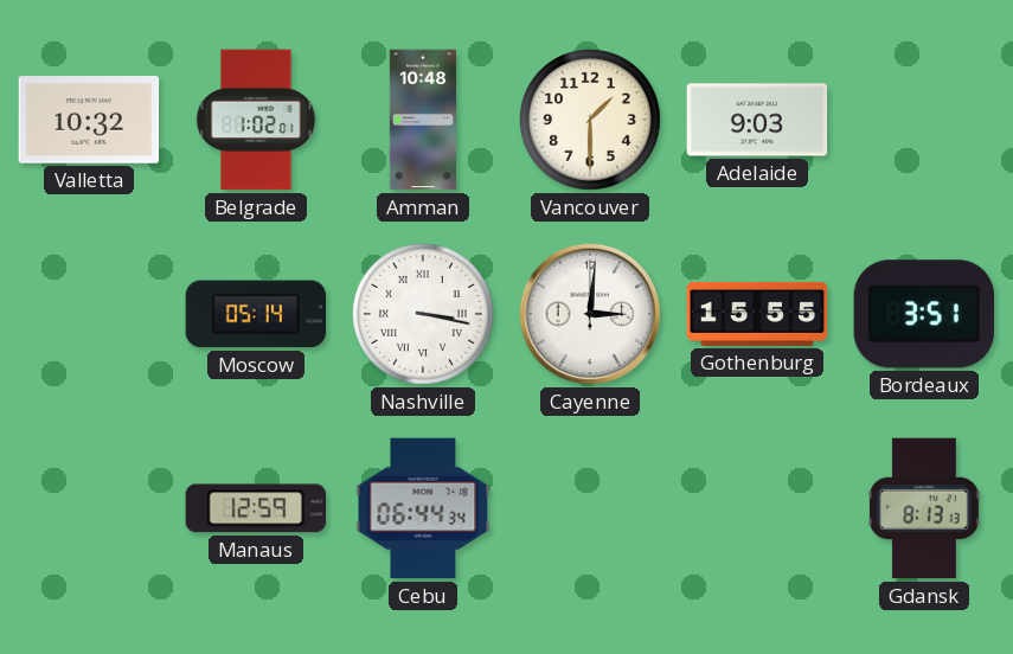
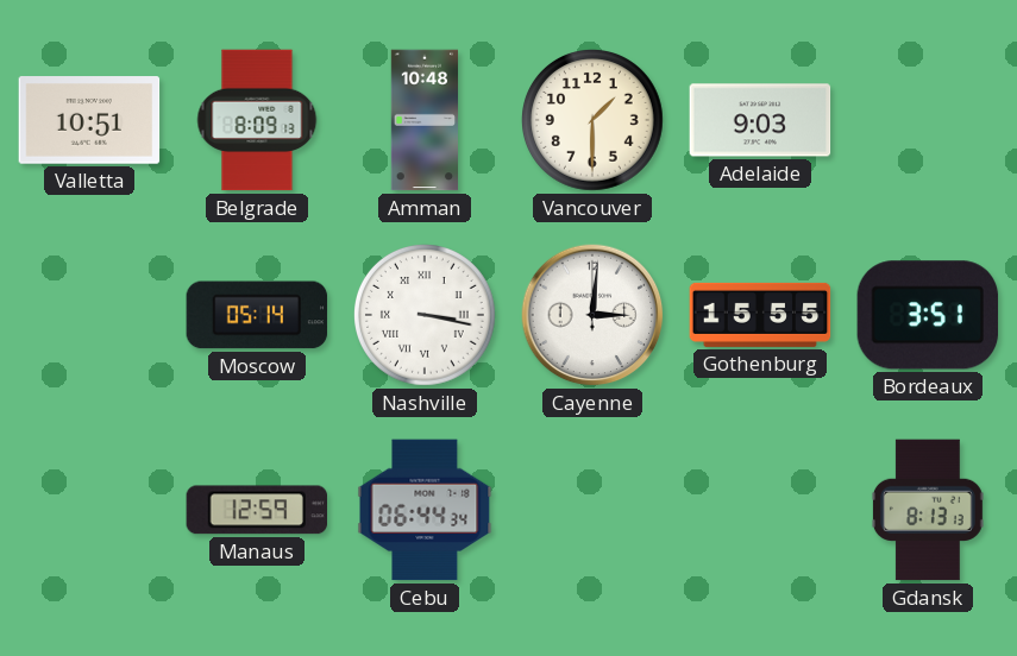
Valletta: 10:32 -> 10:51 (89, 120)
Belgrade: 1:02 -> 8:09 (257, 120)
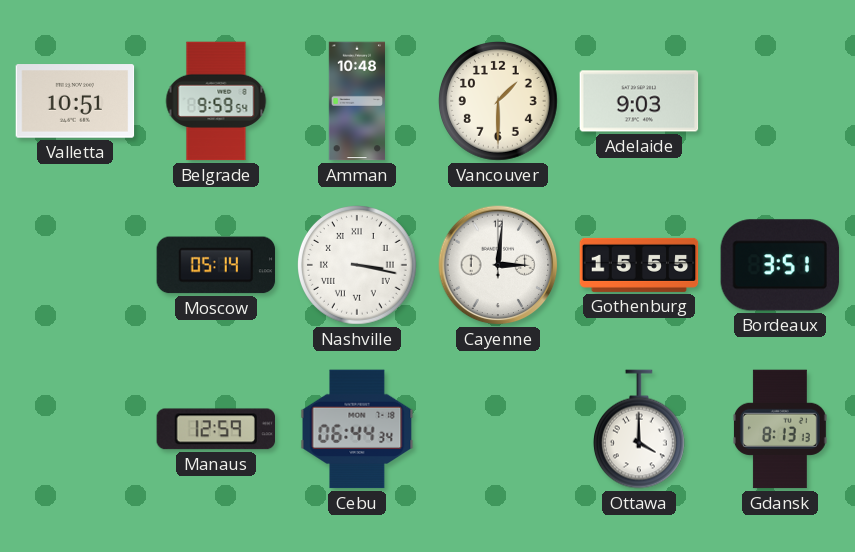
Belgrade: 8:09 -> 9:59 (216, 101)
Ottawa: none -> 4:00 (639, 429)
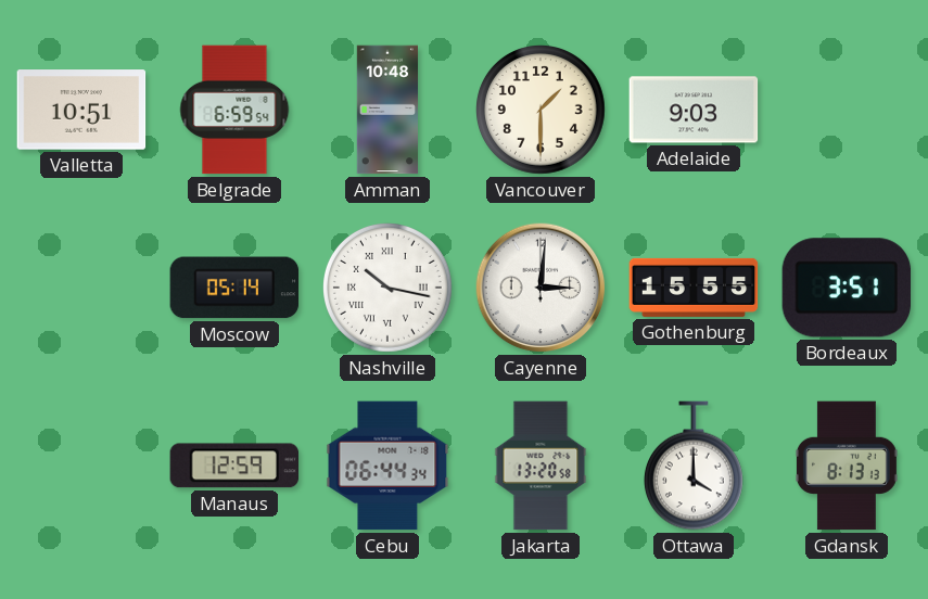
Belgrade: 9:59 -> 6:59 (234, 110)
Nashville: 3:17 -> 10:17 (389, 289)
Jakarta: none -> 13:20 (541, 466)
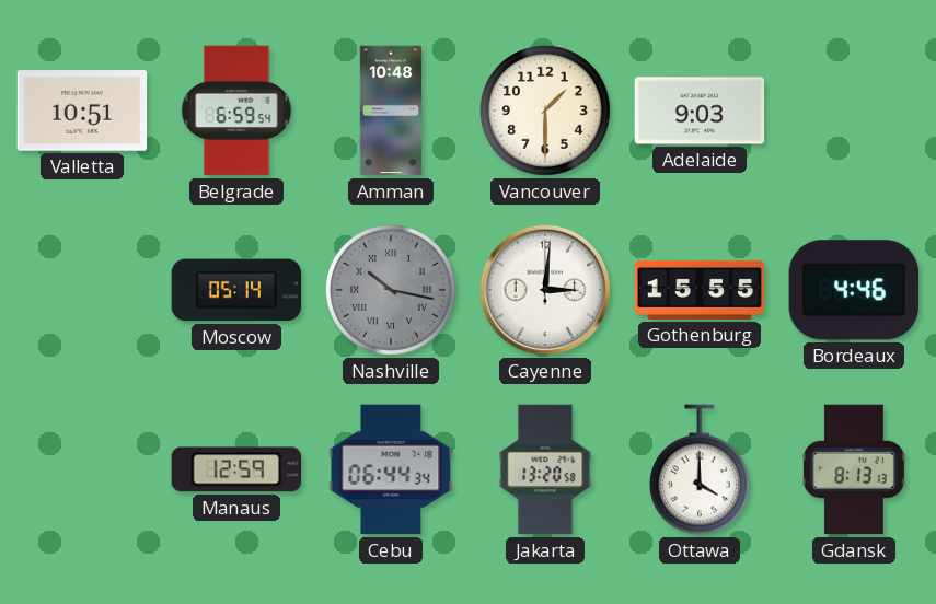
Nashville dial: white -> grey (392, 291)
Bordeaux: 3:51 -> 4:46 (854, 290)
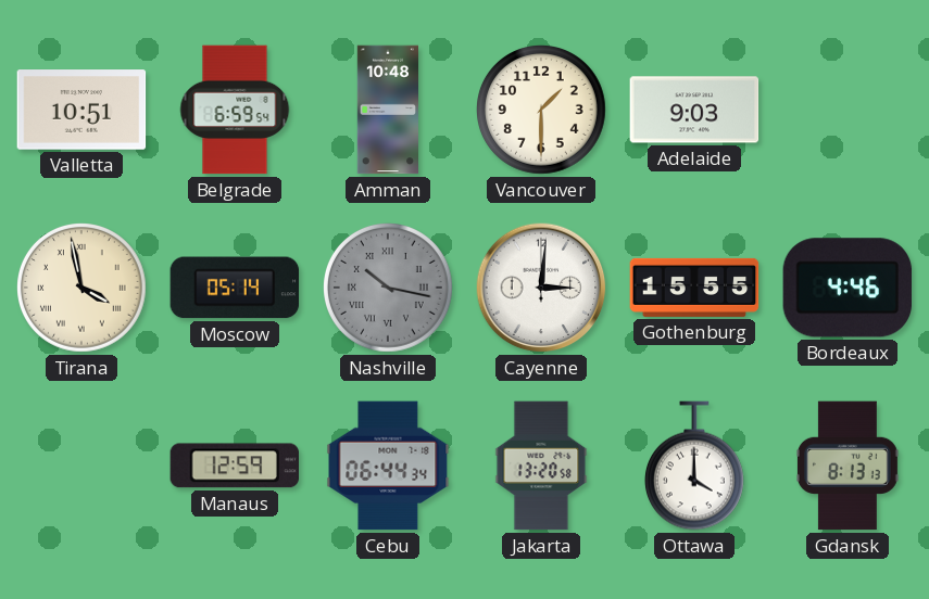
Tirana: none -> 3:58 (83, 289)
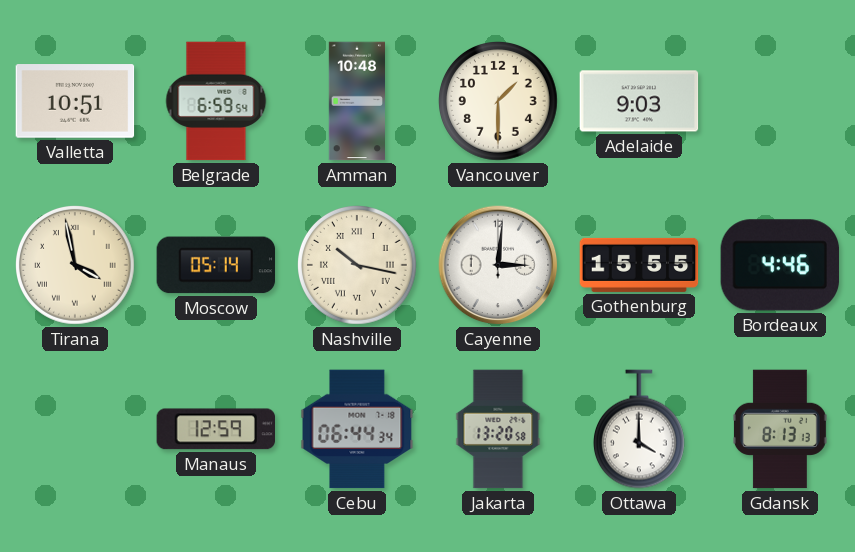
Nashville dial: grey -> cream (358, 266)
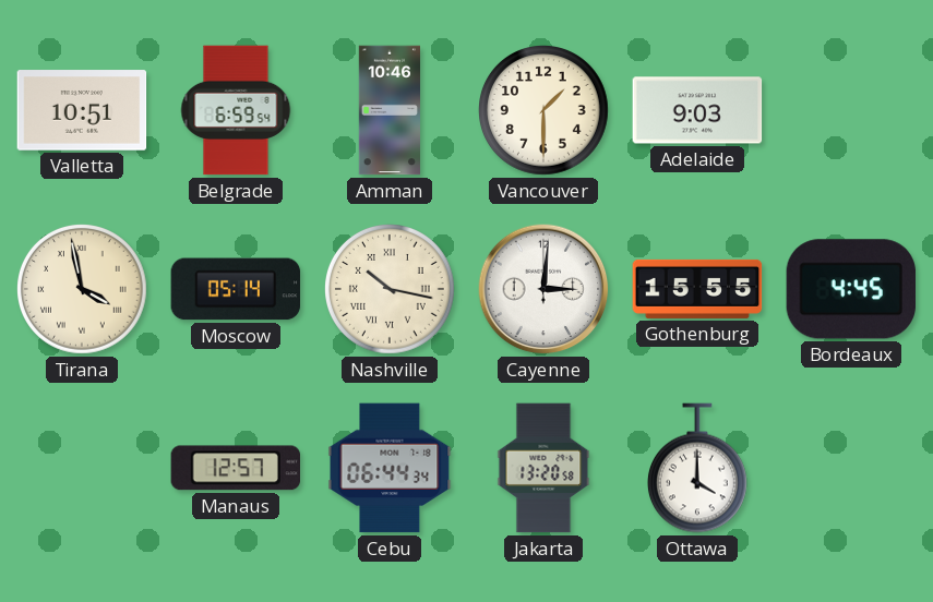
Amman: 10:48 -> 10:46 (388, 110)
Bordeaux: 4:46 -> 4:45 (851, 289)
Manaus: 12:59 -> 12:57 (236, 468)
Gdansk: 8:13 -> none (780, 429)
